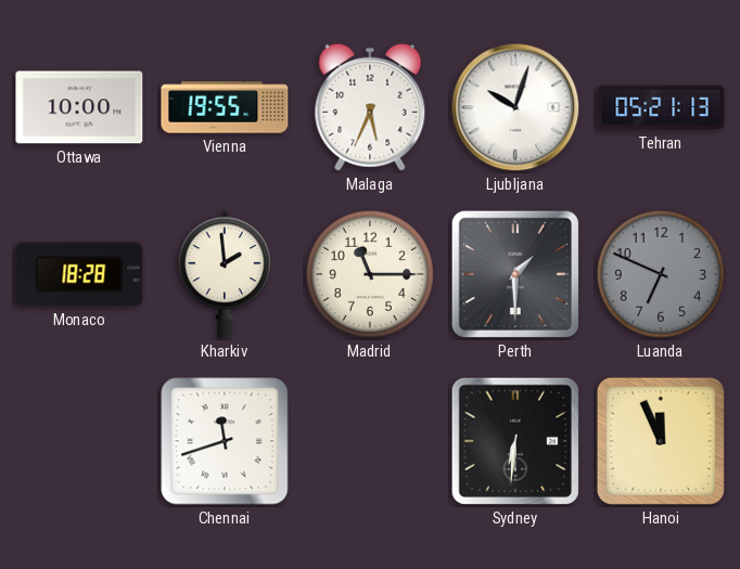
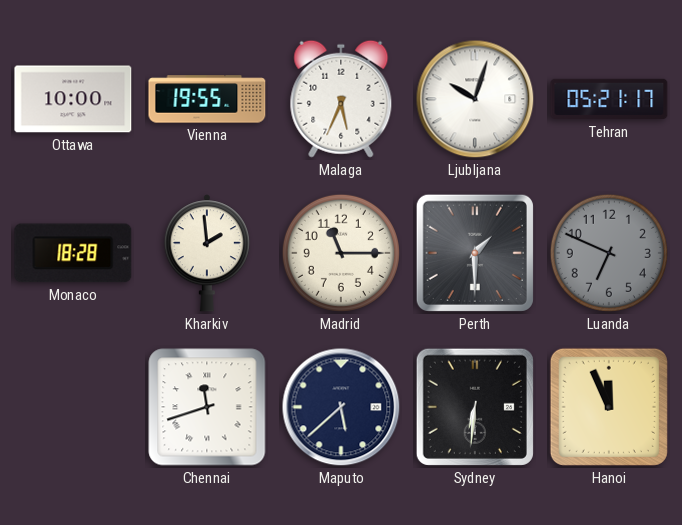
Tehran: 05:21:13 -> 05:21:17 (609, 99)
Maputo: none -> 5:38 (341, 407)
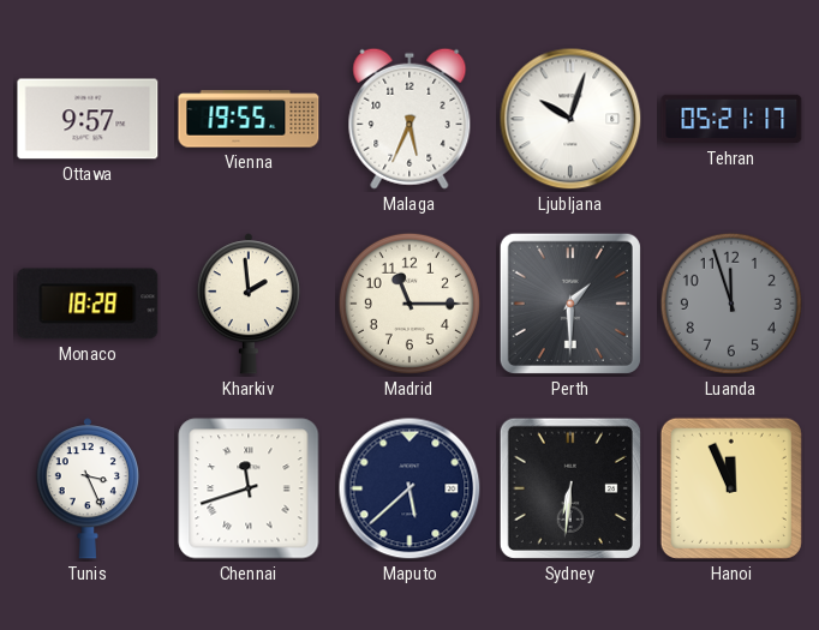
Ottawa: 10:00 -> 9:57 (88, 119)
Luanda: 6:49 -> 11:57 (731, 304)
Tunis: none -> 3:26 (88, 488)
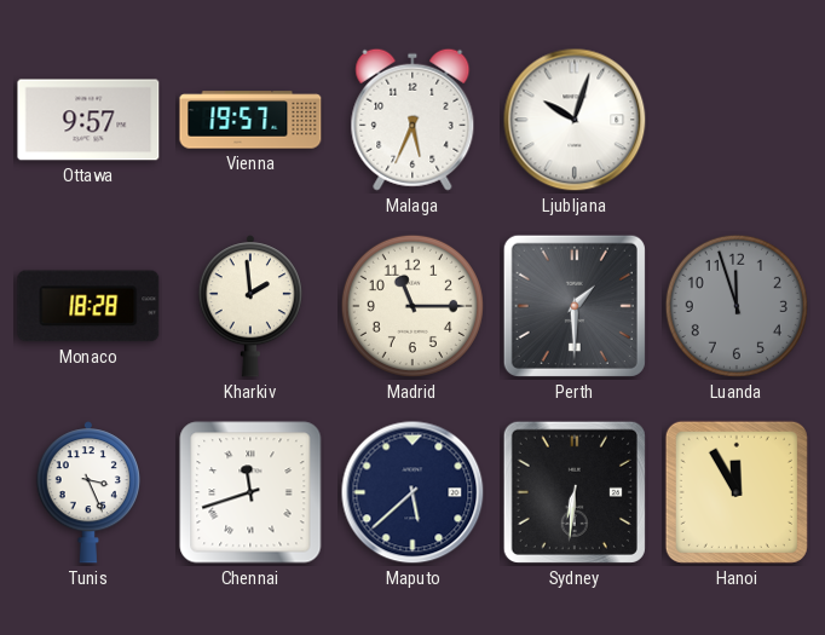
Vienna: 19:55 -> 19:57 (250, 120)
Tehran: 05:21 -> none (731, 119)
Hanoi: 11:56 -> 11:55 (737, 492)
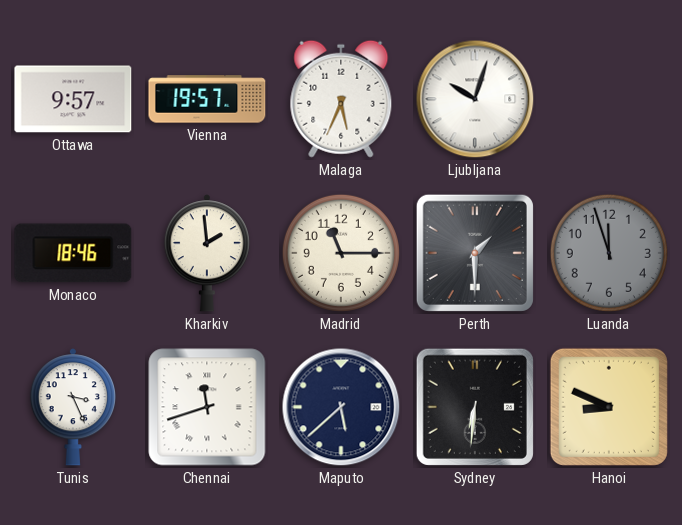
Monaco: 18:28 -> 18:46 (73, 253)
Hanoi: 11:55 -> 8:49 (609, 407)
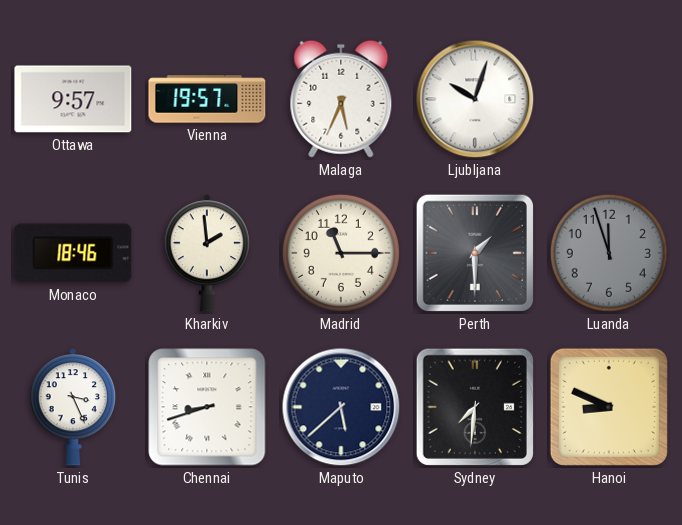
Chennai: 11:42 -> 8:42 (207, 407)
Sydney: 6:31 -> 7:31 (475, 407)
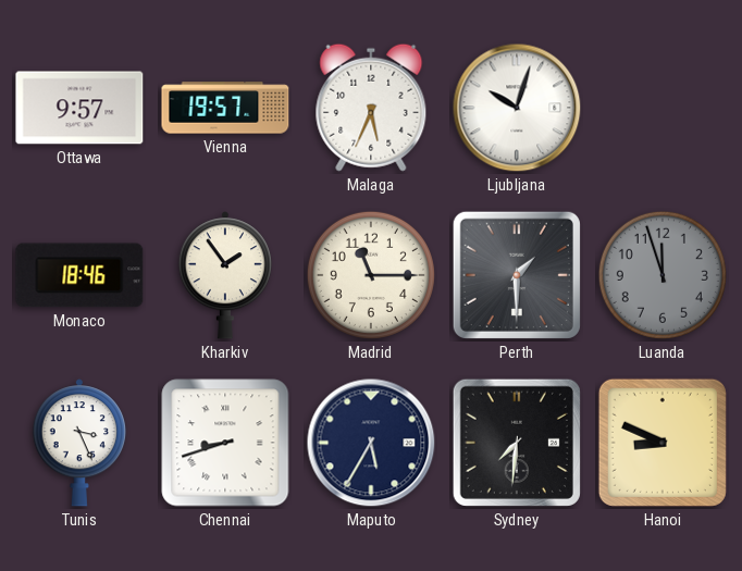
Kharkiv: 1:59 -> 1:54 (225, 275)
Maputo: 5:38 -> 5:35 (371, 443)
